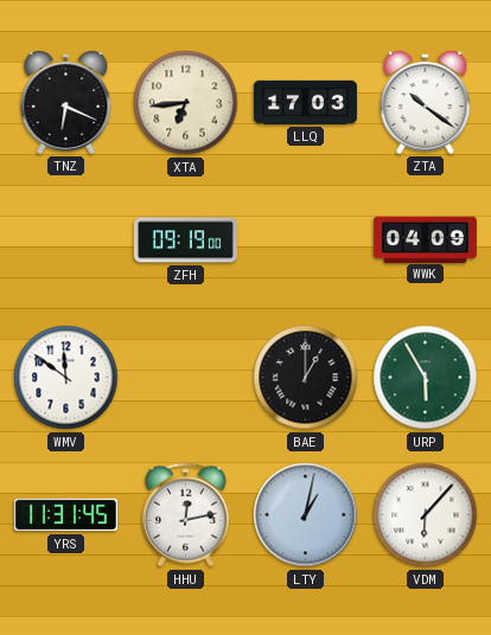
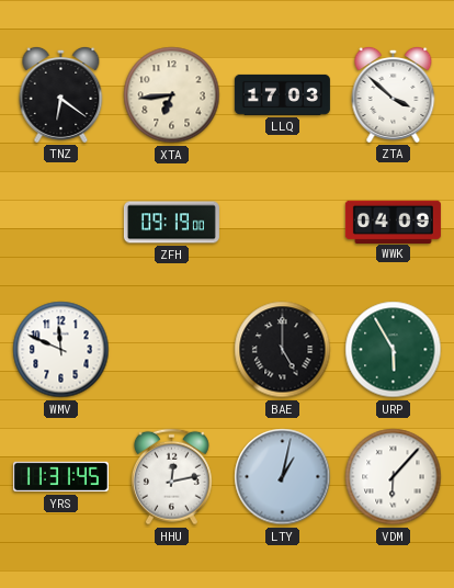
TNZ: 6:19 -> 6:21 (61, 94)
ZTA: 10:21 -> 3:52 (394, 94)
WMV: 11:51 -> 11:49 (61, 350)
BAE: 1:00 -> 5:00 (283, 350)
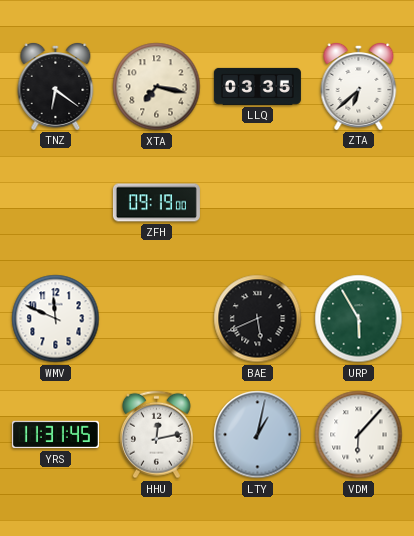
XTA: 6:44 -> 7:17 (157, 87)
LLQ: 17:03 -> 03:35 (257, 86)
ZTA: 3:52 -> 6:38 (359, 86)
WWK: 04:09 -> none (393, 222)
BAE: 5:00 -> 5:41 (258, 319)
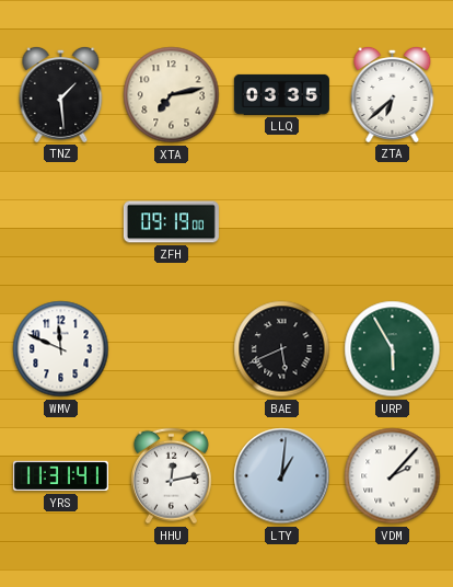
TNZ: 6:21 -> 1:29 (61, 94)
XTA: 7:17 -> 7:13 (172, 95)
YRS: 11:31:45 -> 11:31:41 (60, 476)
LTY: 1:02 -> 1:01 (282, 476)
VDM: 6:07 -> 2:07 (393, 476)
